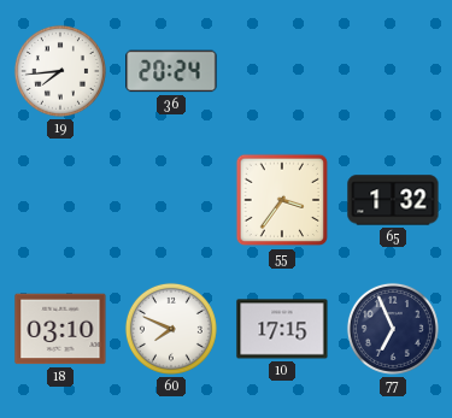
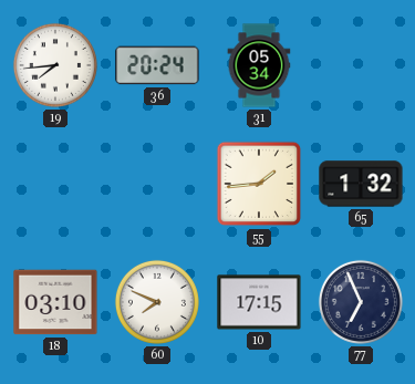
31: none -> 05:34 (259, 65)
55: 3:36 -> 1:44 (259, 184)
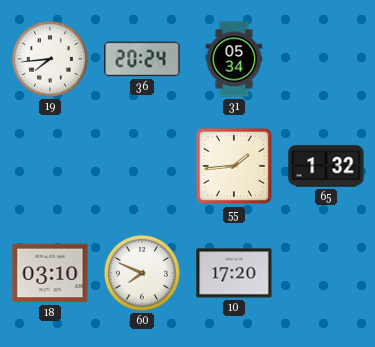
10: 17:15 -> 17:20 (234, 273)
77: 6:56 -> none (361, 302)
